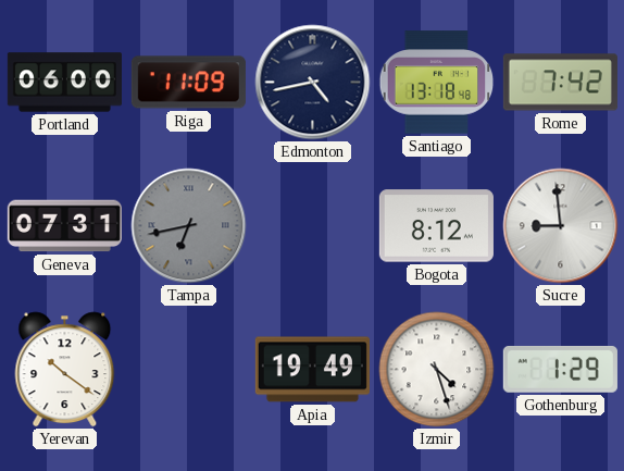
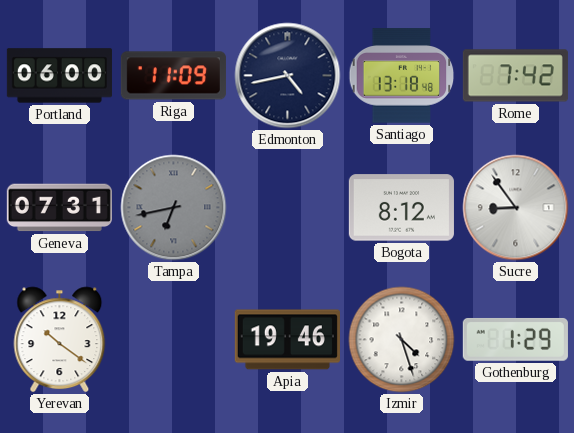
Sucre: 8:59 -> 8:54 (516, 208)
Apia: 19:49 -> 19:46 (287, 340)
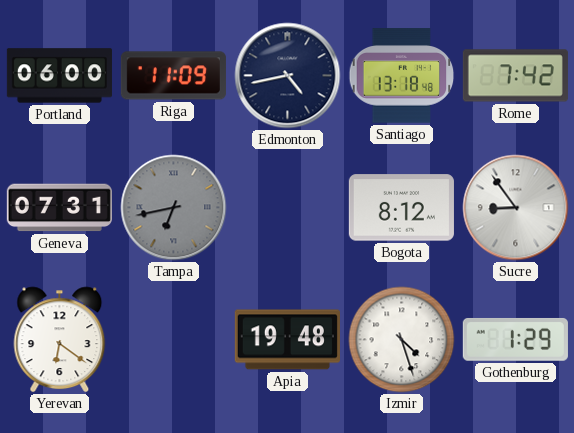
Yerevan: 10:21 -> 6:21 (60, 340)
Apia: 19:46 -> 19:48 (287, 340)
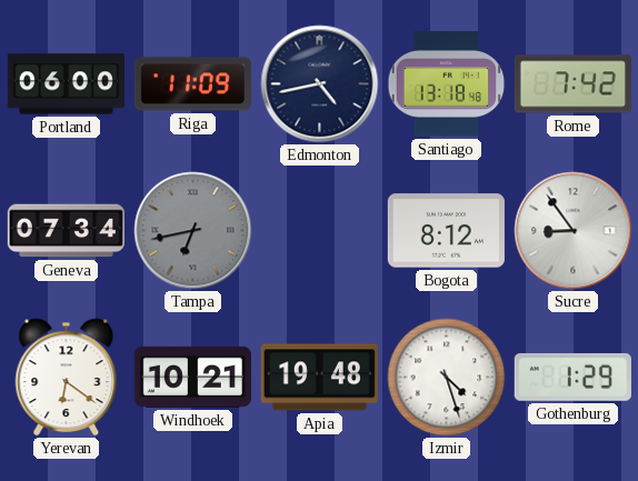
Geneva: 07:31 -> 07:34 (66, 231)
Windhoek: none -> 10:21 (192, 377)
